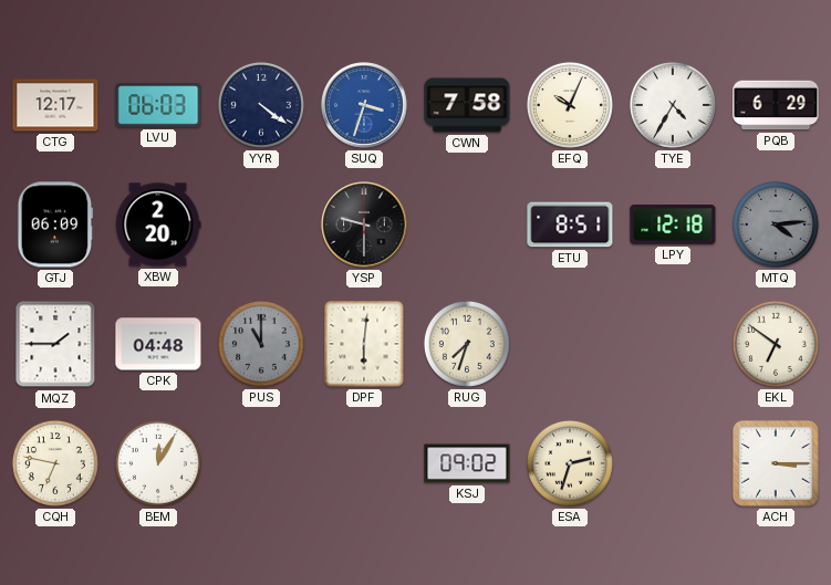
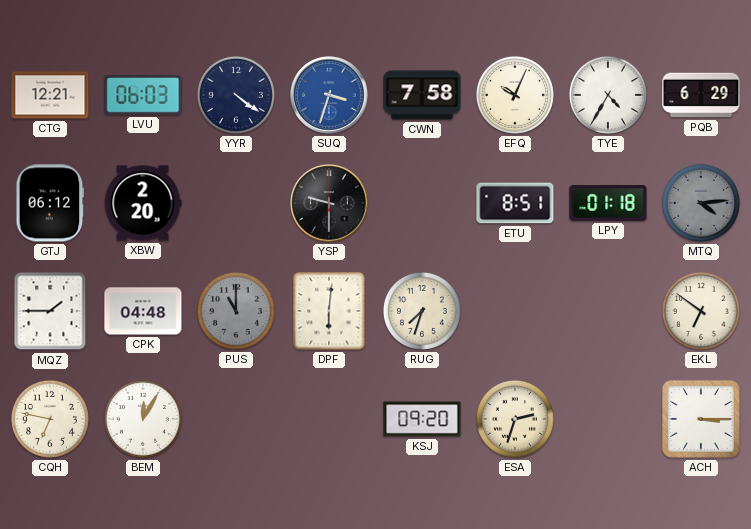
CTG: 12:17 -> 12:21 (50, 95)
GTJ: 06:09 -> 06:12 (50, 203)
LPY: 12:18 -> 01:18 (608, 204)
KSJ: 09:02 -> 09:20 (422, 419)
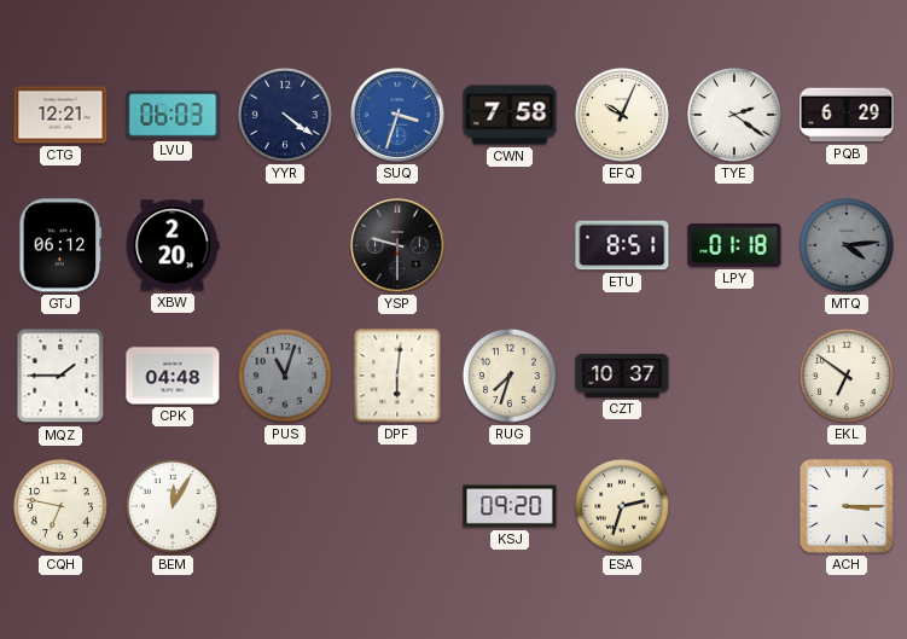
TYE: 4:35 -> 2:21 (734, 115)
PUS: 11:00 -> 11:03 (285, 376)
CZT: none -> 10:37 (622, 376)
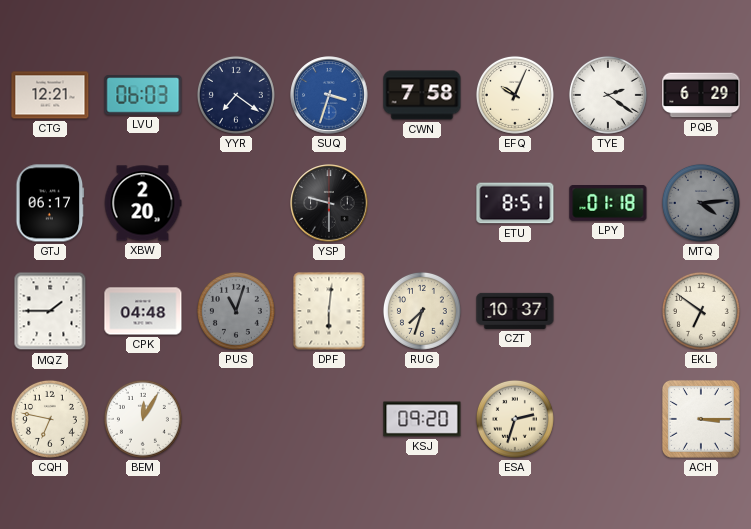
YYR: 4:21 -> 7:21 (236, 95)
GTJ: 06:12 -> 06:17 (50, 203)
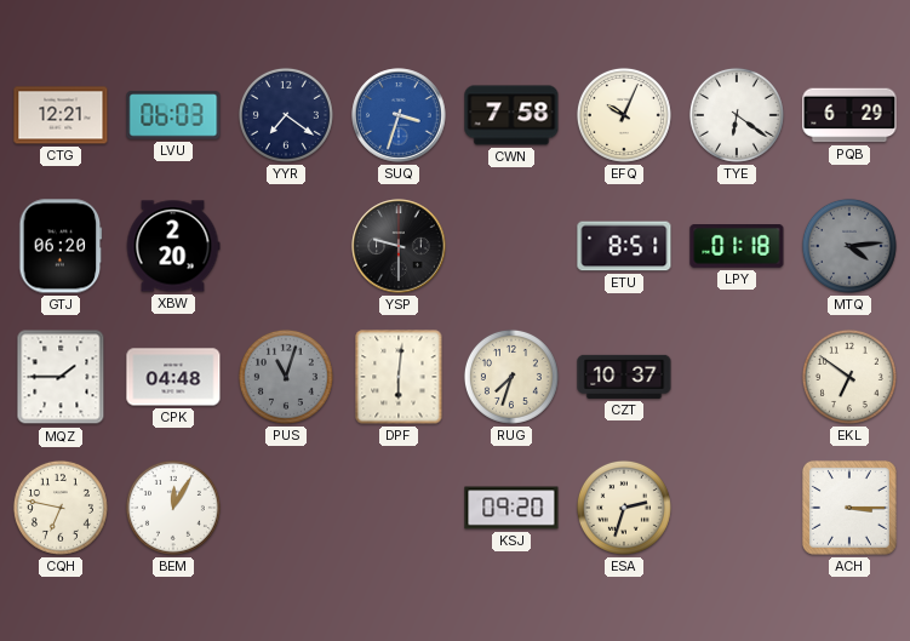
TYE: 2:21 -> 6:21 (737, 115)
GTJ: 06:17 -> 06:20 (61, 246)
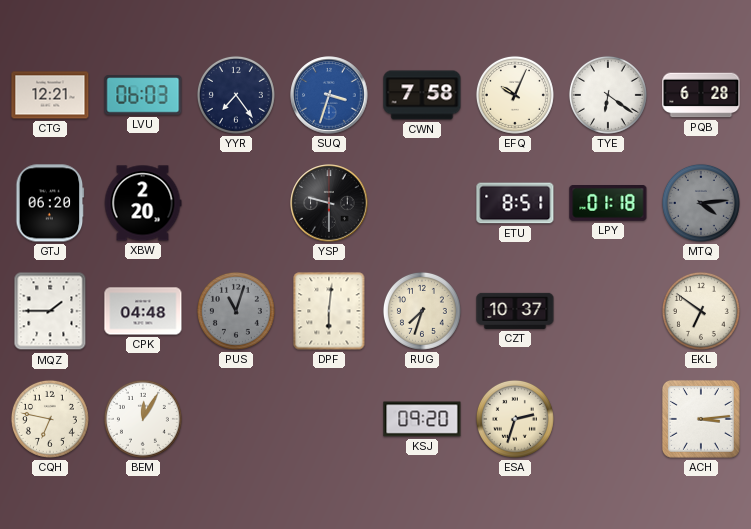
YYR: 7:21 -> 7:24 (236, 95)
PQB: 6:29 -> 6:28 (701, 95)
ACH: 3:15 -> 3:14 (701, 419)
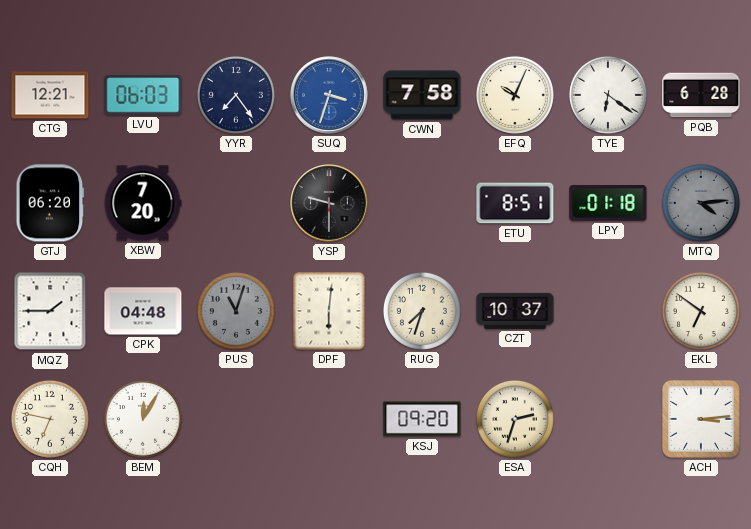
XBW: 2:20 -> 7:20 (143, 203)
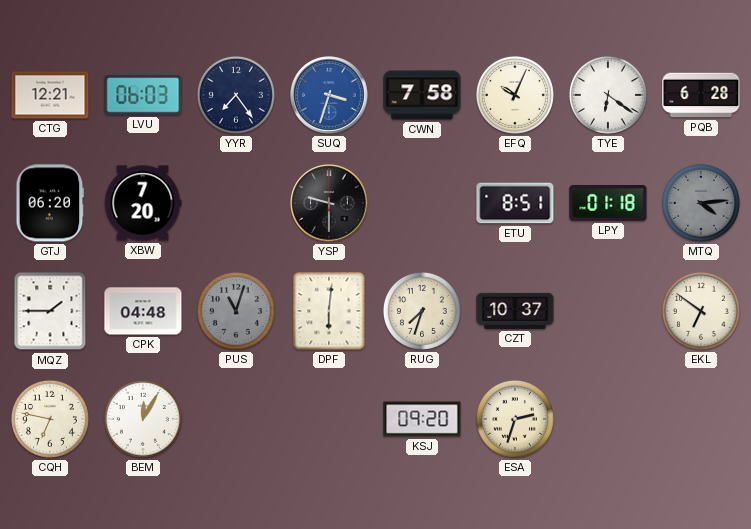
ACH: 3:14 -> none (701, 419)
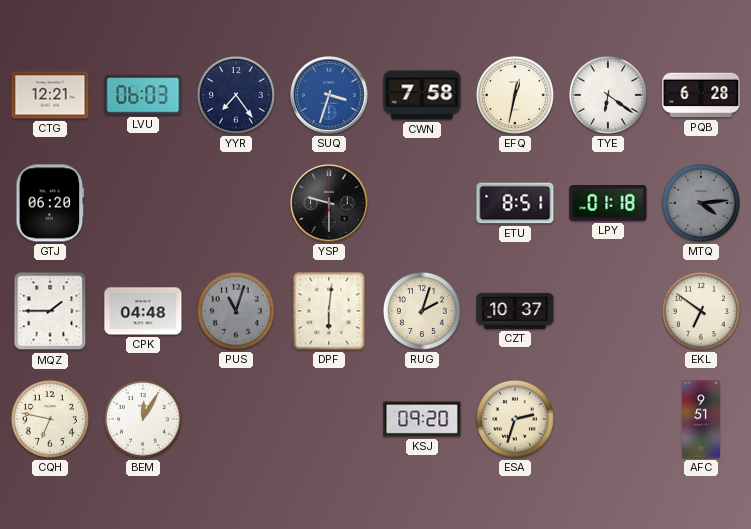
EFQ: 10:04 -> 12:32 (515, 95)
XBW: 7:20 -> none (143, 203)
RUG: 7:33 -> 2:03 (422, 311)
AFC: none -> 9:51 (701, 419)
